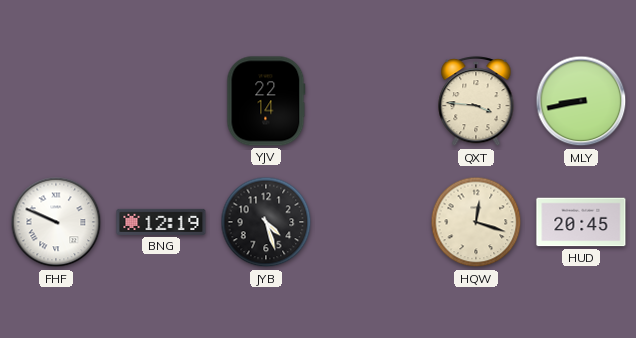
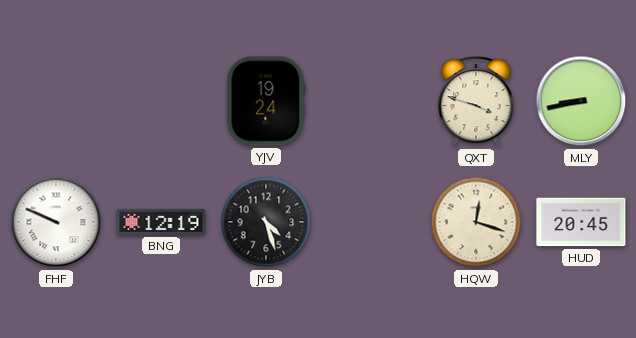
YJV: 22:14 -> 19:24 (266, 101)
QXT: 3:46 -> 3:48 (476, 102)
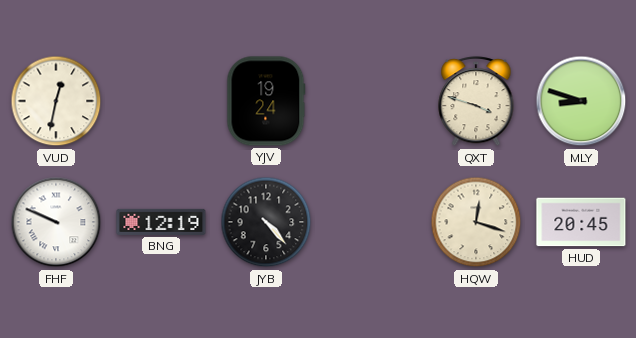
VUD: none -> 12:32 (56, 101)
MLY: 8:43 -> 8:48 (581, 101)
JYB: 4:27 -> 4:23 (266, 222)
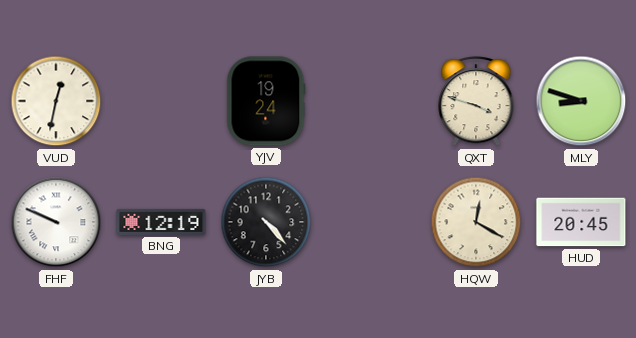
HQW: 12:18 -> 12:20 (476, 222)
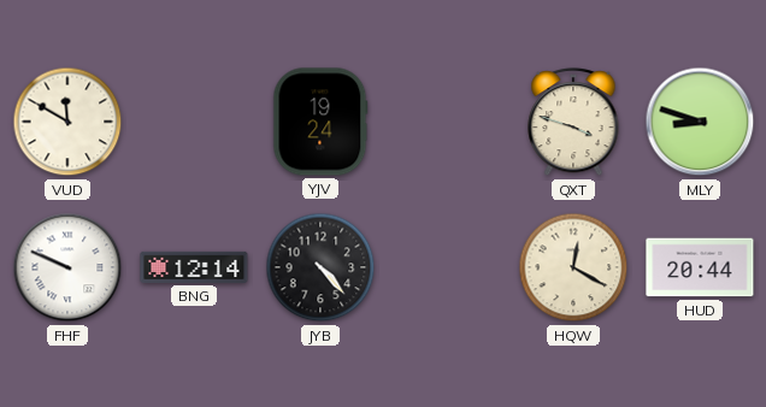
VUD: 12:32 -> 11:50 (67, 122)
BNG: 12:19 -> 12:14 (194, 267)
HUD: 20:45 -> 20:44 (700, 267)
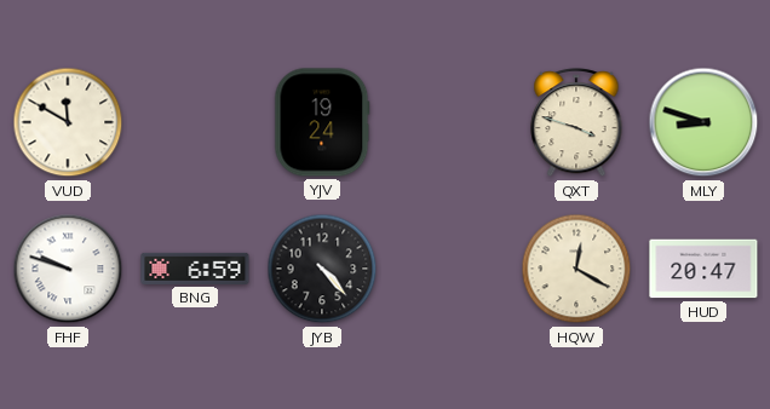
FHF: 9:49 -> 9:48 (68, 269)
BNG: 12:14 -> 6:59 (195, 269)
HUD: 20:44 -> 20:47 (703, 269)
